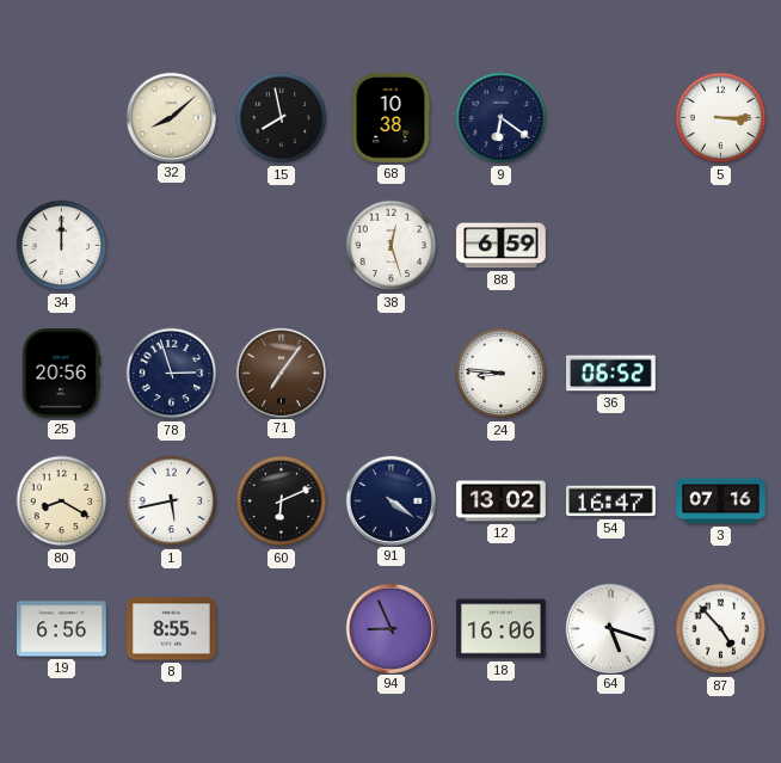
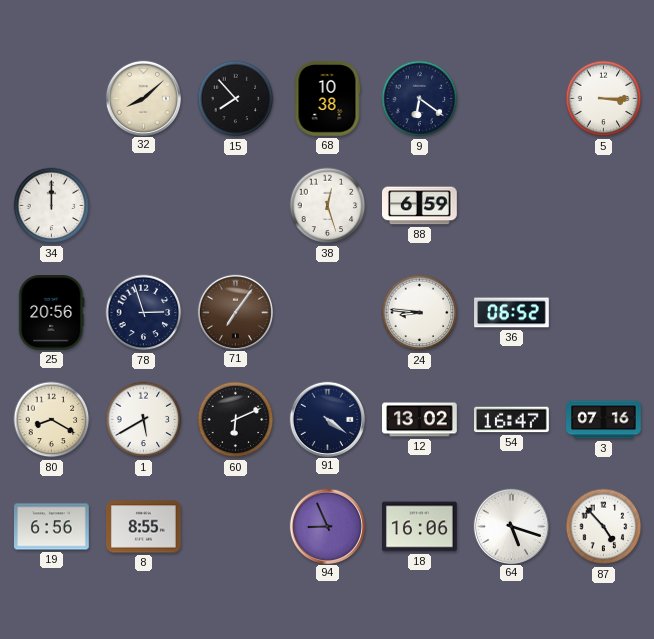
15: 7:58 -> 7:53 (236, 99)
1: 5:43 -> 5:40 (144, 420)
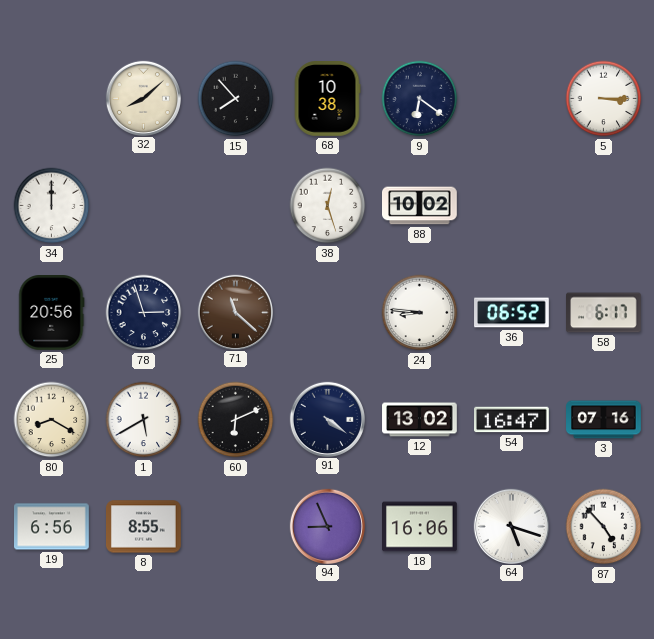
88: 6:59 -> 10:02 (420, 206)
71: 7:06 -> 11:22 (235, 312)
58: none -> 6:17 (604, 313)
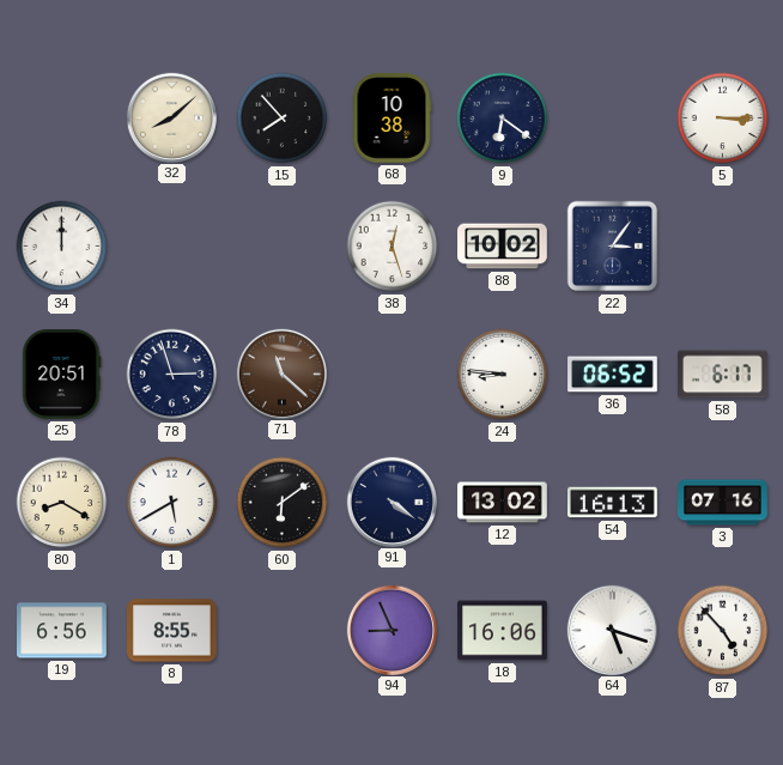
22: none -> 3:06 (613, 247)
25: 20:56 -> 20:51 (62, 375)
60: 6:11 -> 6:09 (283, 503)
54: 16:47 -> 16:13 (613, 503)
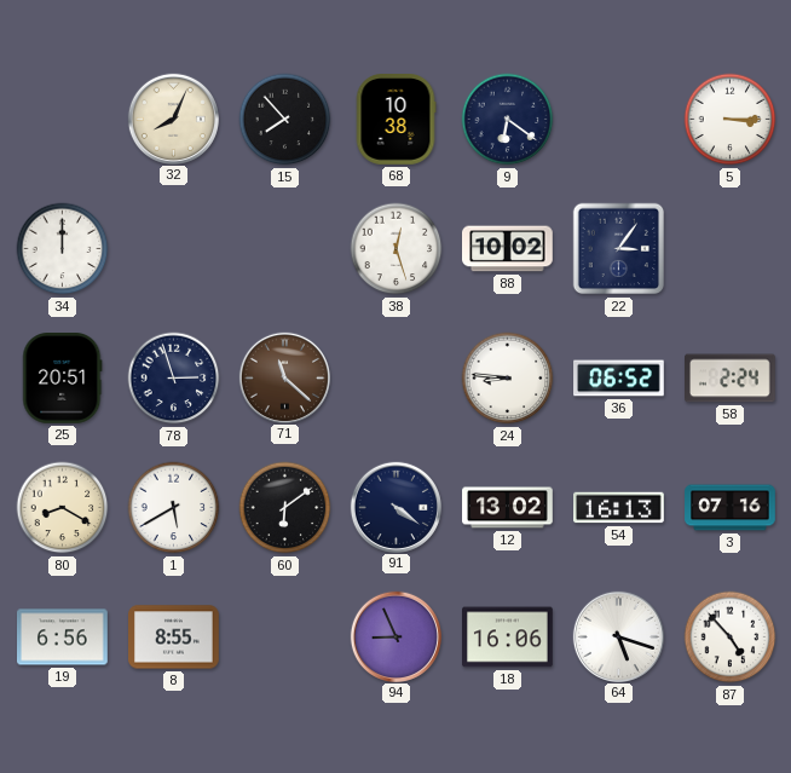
32: 8:08 -> 8:04 (173, 119)
58: 6:17 -> 2:24 (731, 379)
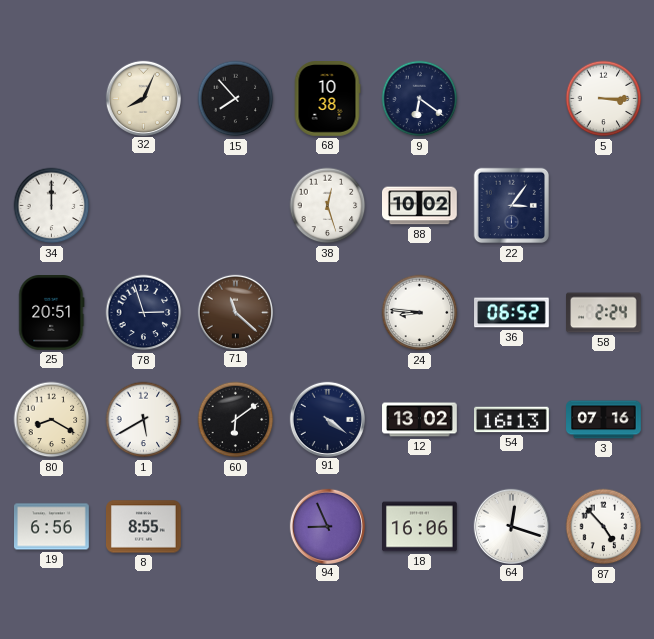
64: 5:18 -> 12:18 (511, 526)
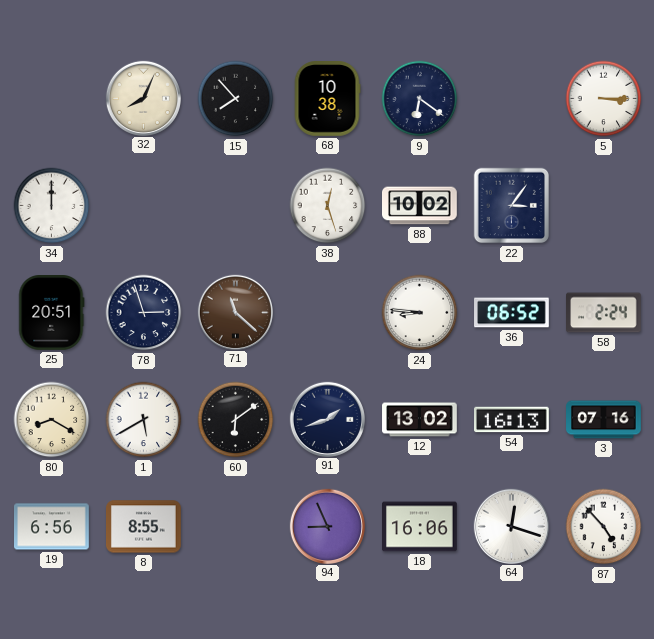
91: 4:21 -> 1:42 (327, 419)
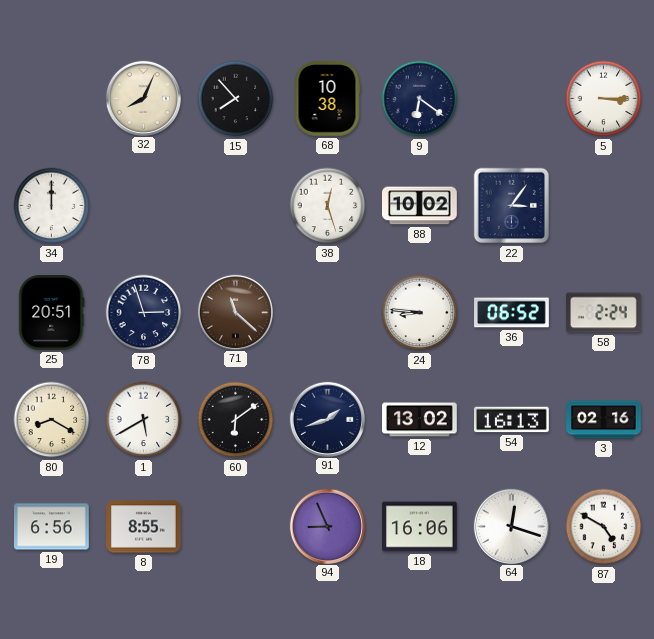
3: 07:16 -> 02:16 (604, 420)
87: 4:53 -> 4:50 (604, 527)
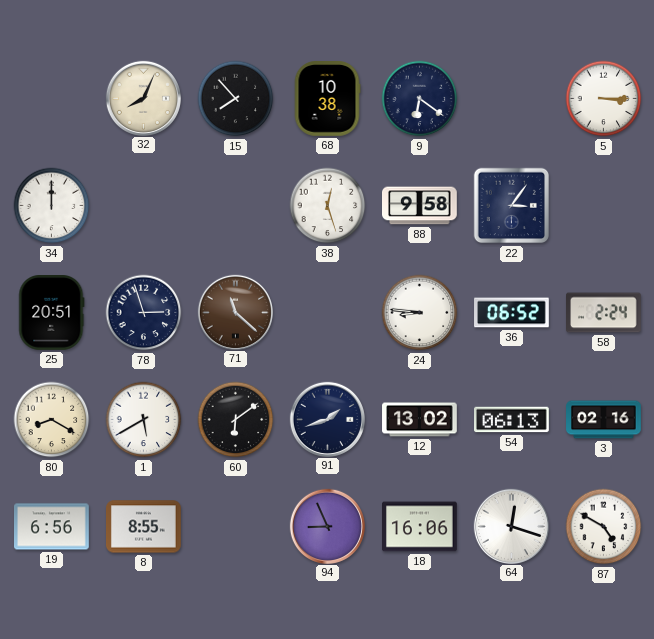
88: 10:02 -> 9:58 (420, 206)
54: 16:13 -> 06:13 (512, 420)
